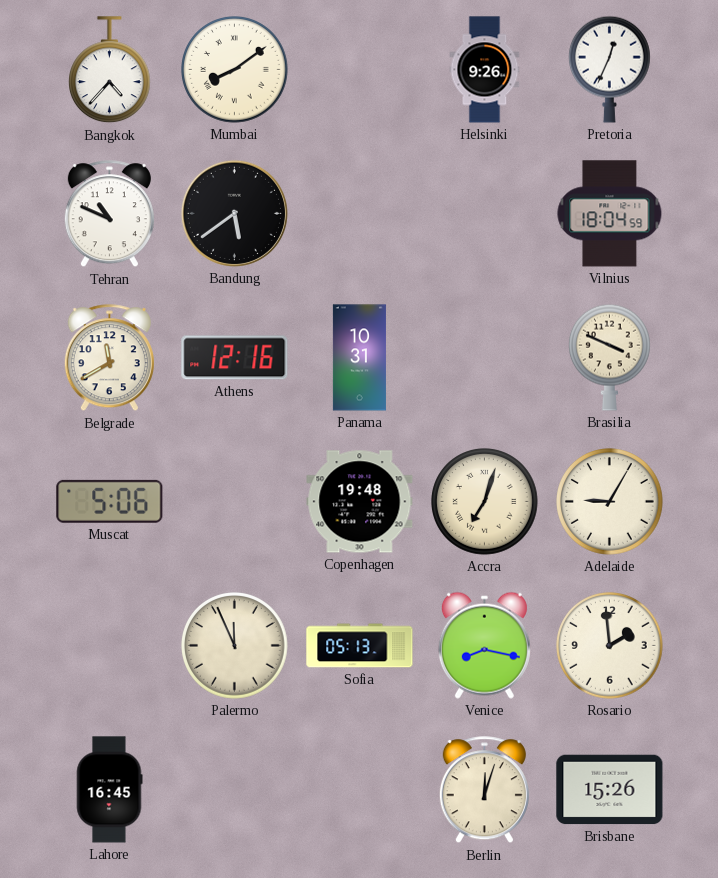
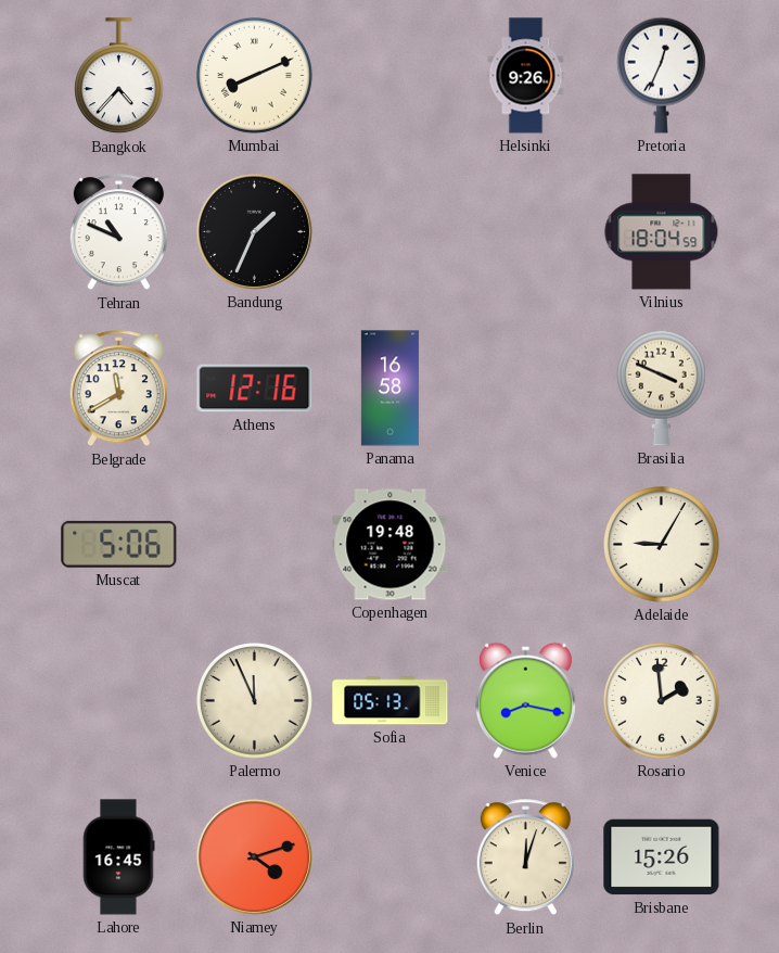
Mumbai: 8:09 -> 8:11 (255, 76)
Bandung: 5:39 -> 1:34 (254, 231)
Panama: 10:31 -> 16:58 (389, 389)
Accra: 7:03 -> none (485, 502)
Niamey: none -> 4:12 (254, 856)
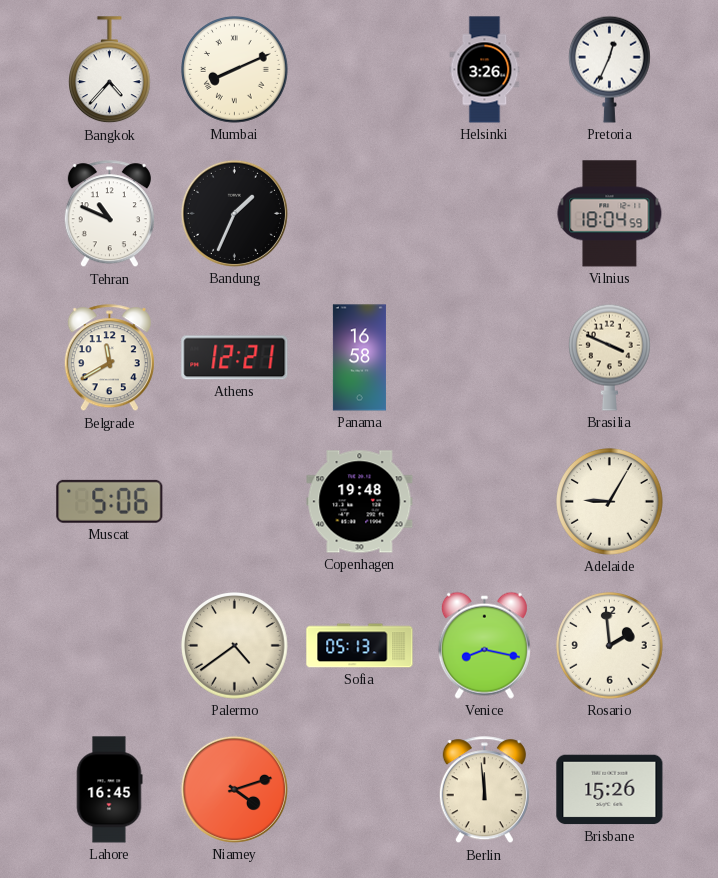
Helsinki: 9:26 -> 3:26 (485, 70)
Athens: 12:16 -> 12:21 (235, 358)
Palermo: 11:56 -> 4:39 (235, 646)
Berlin: 12:03 -> 11:59 (484, 790)
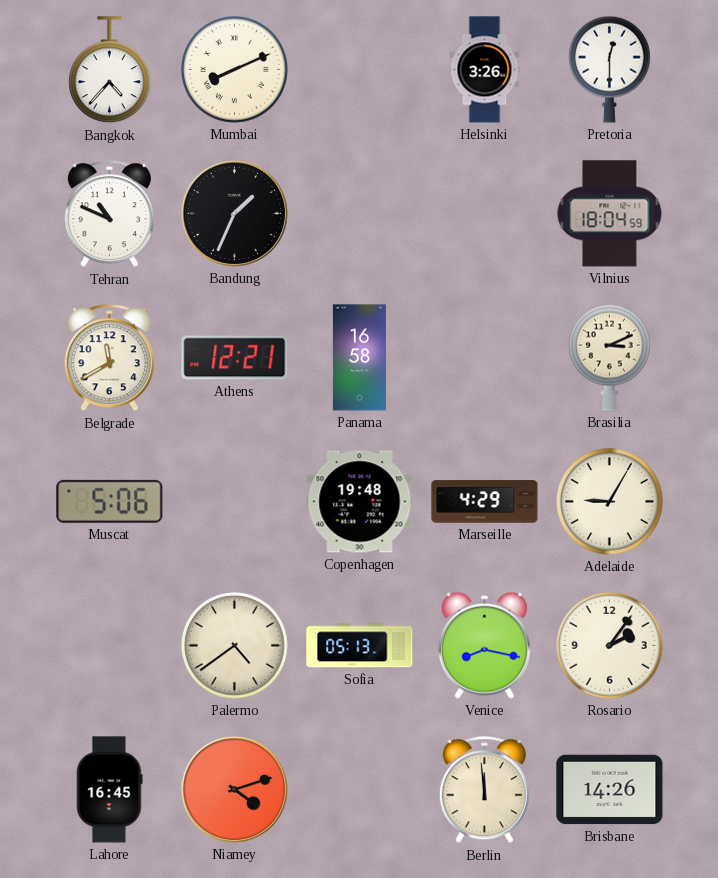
Pretoria: 12:34 -> 12:30 (610, 69)
Brasilia: 3:49 -> 3:11 (610, 357)
Marseille: none -> 4:29 (485, 502)
Rosario: 1:59 -> 2:06 (610, 646)
Brisbane: 15:26 -> 14:26 (610, 790)
